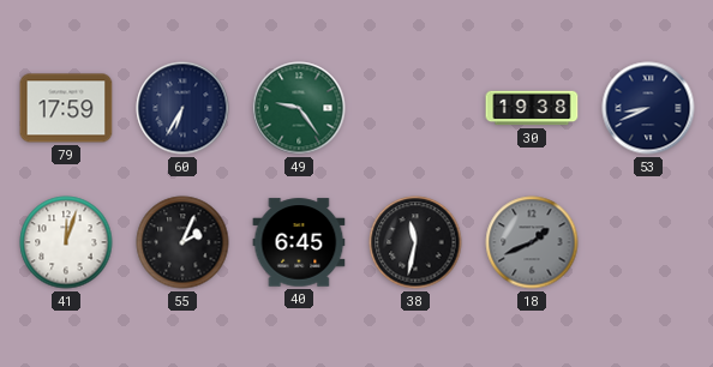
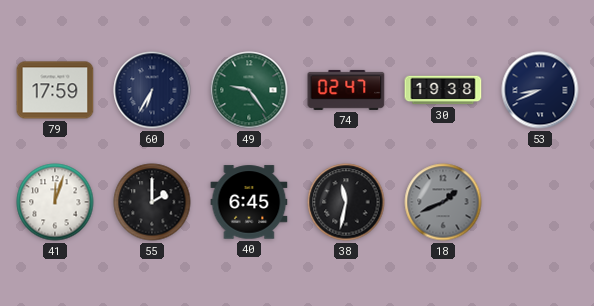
74: none -> 02:47 (346, 90)
55: 2:04 -> 2:00 (152, 202)
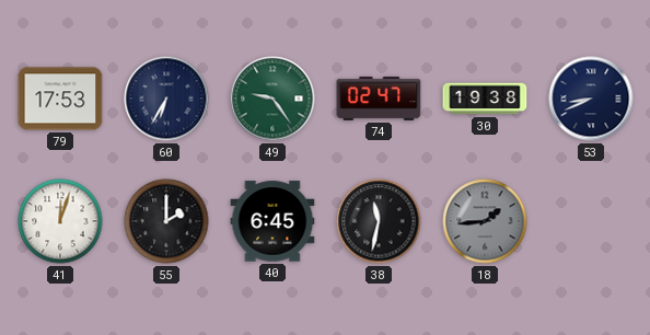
79: 17:59 -> 17:53 (60, 99)
18: 1:41 -> 1:44 (485, 221)
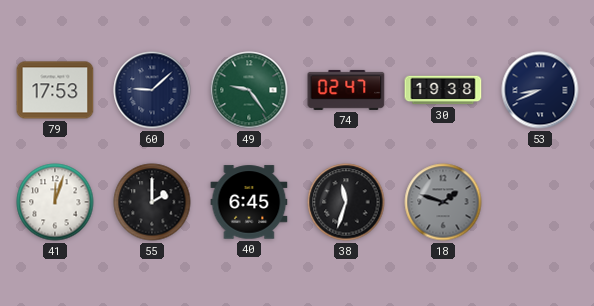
60: 6:35 -> 9:08 (152, 90)
38: 11:32 -> 11:33 (346, 202)
18: 1:44 -> 1:48 (443, 202)
